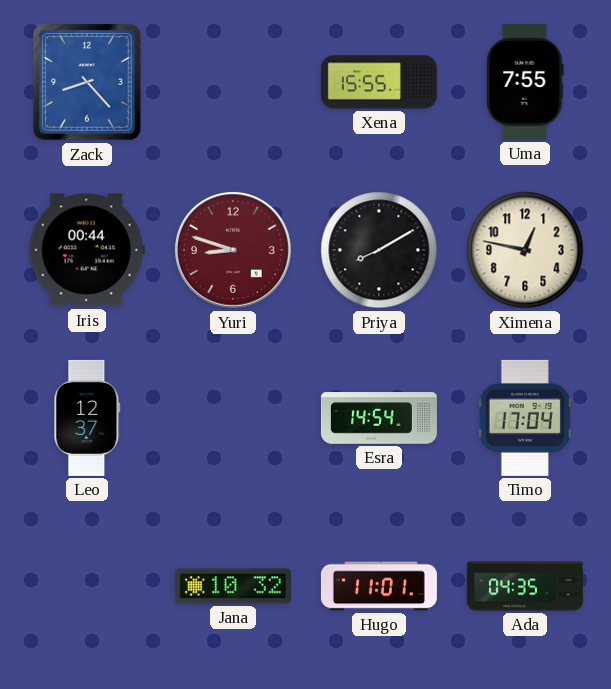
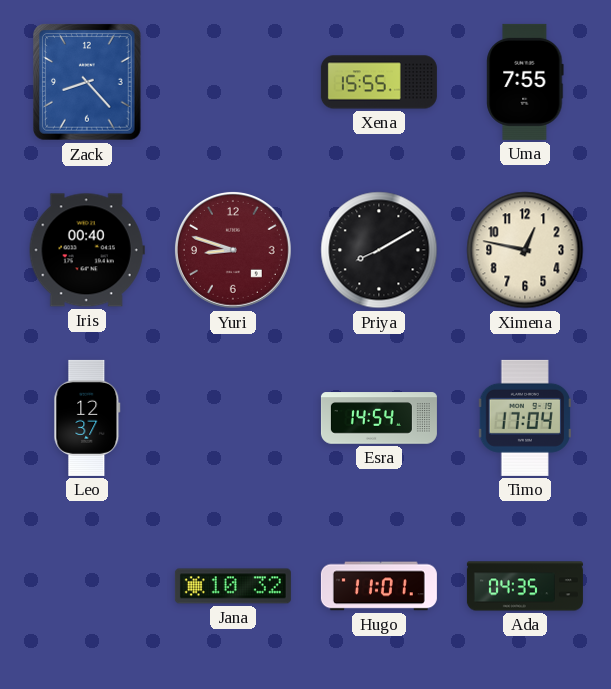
Iris: 00:44 -> 00:40 (87, 250)
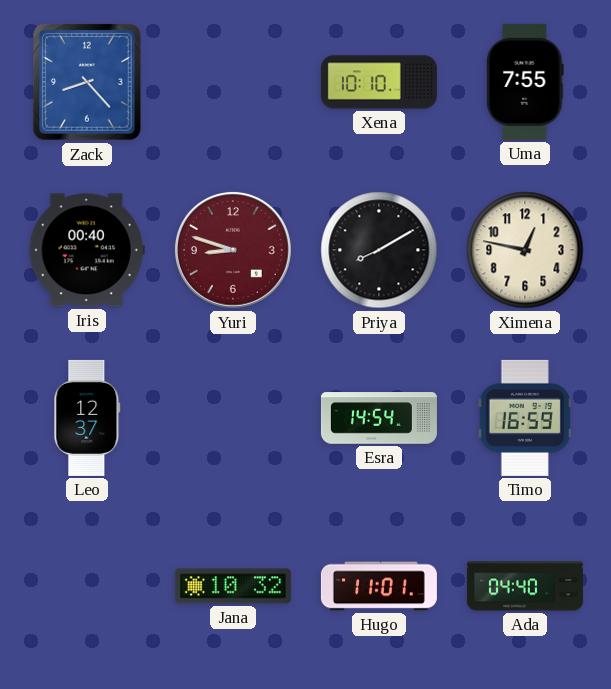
Xena: 15:55 -> 10:10 (379, 82)
Timo: 17:04 -> 16:59 (524, 418)
Ada: 04:35 -> 04:40 (525, 586)
